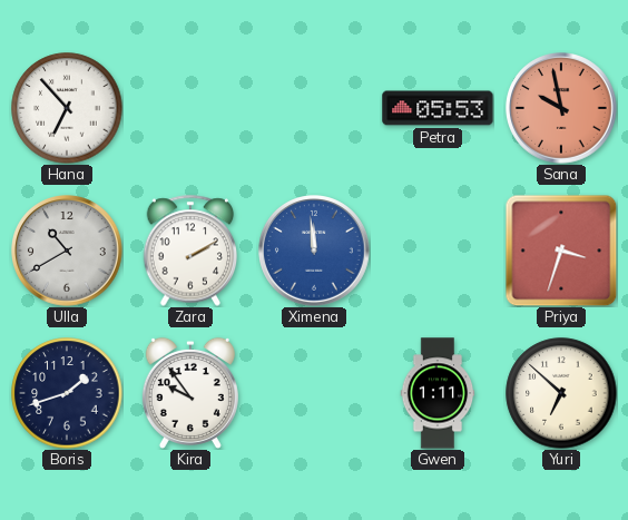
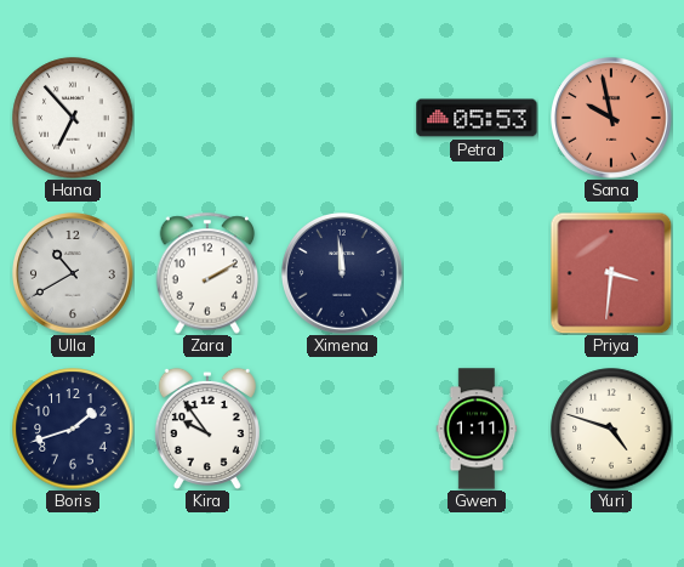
Ximena dial: blue -> navy (342, 273)
Priya: 3:33 -> 3:31 (611, 273)
Yuri: 6:52 -> 4:48 (611, 429)
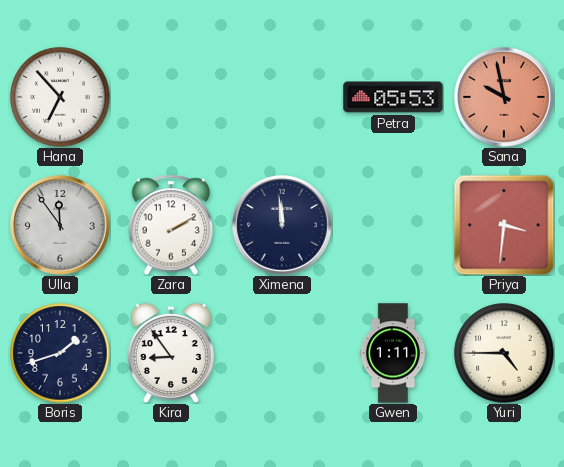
Ulla: 10:40 -> 11:54 (60, 225)
Kira: 9:54 -> 8:54 (171, 353)
Yuri: 4:48 -> 4:45 (504, 353)
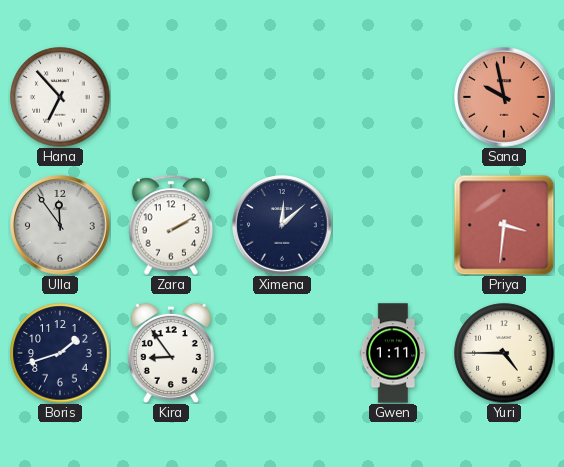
Petra: 05:53 -> none (393, 97)
Ximena: 11:59 -> 12:08 (282, 225)
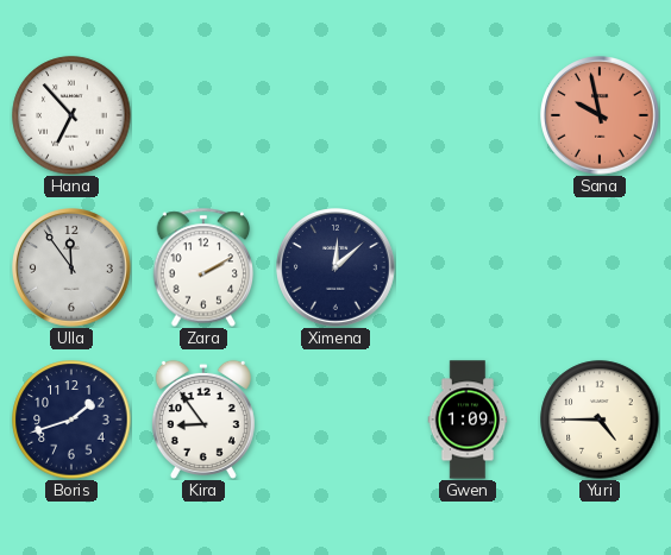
Priya: 3:31 -> none (504, 225)
Gwen: 1:11 -> 1:09 (468, 420)
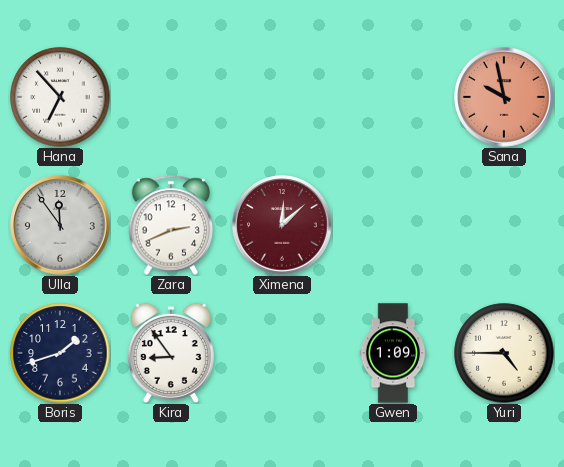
Zara: 2:10 -> 2:41 (171, 225)
Ximena dial: navy -> burgundy (282, 225)
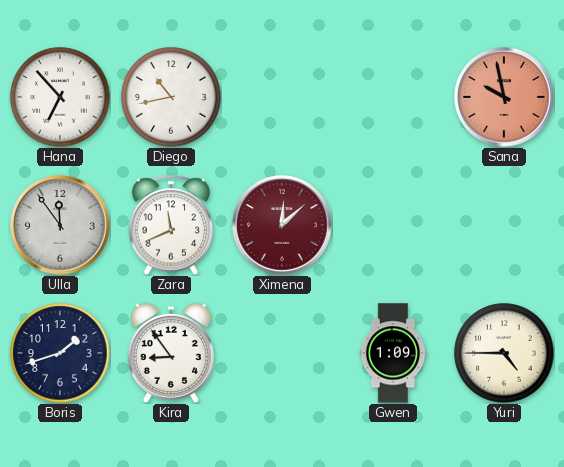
Diego: none -> 10:43 (171, 97)
Zara: 2:41 -> 11:41 (171, 225)
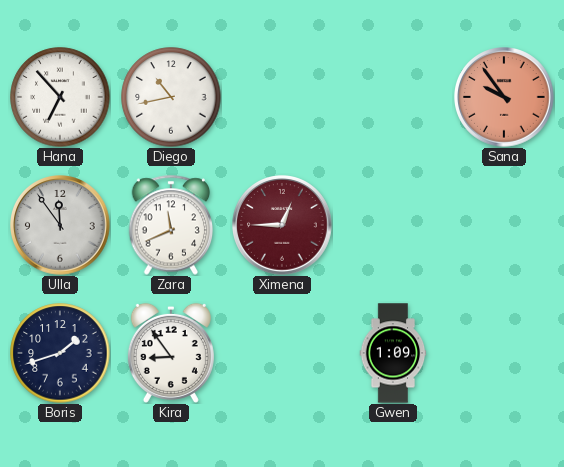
Sana: 9:58 -> 9:54 (504, 97)
Ximena: 12:08 -> 12:45 (282, 225)
Yuri: 4:45 -> none (504, 353)
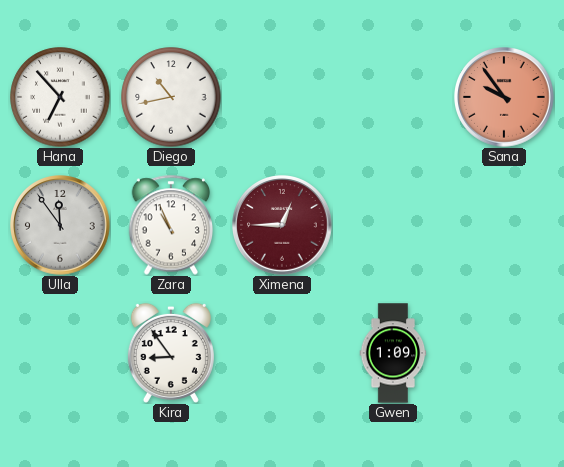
Zara: 11:41 -> 10:56 (171, 225)
Boris: 1:42 -> none (60, 353)
